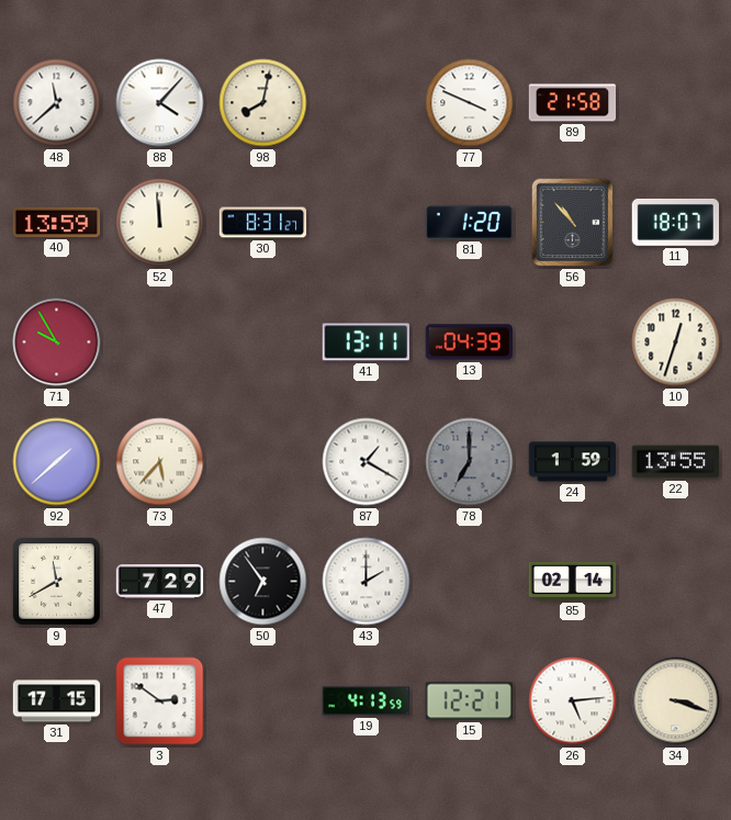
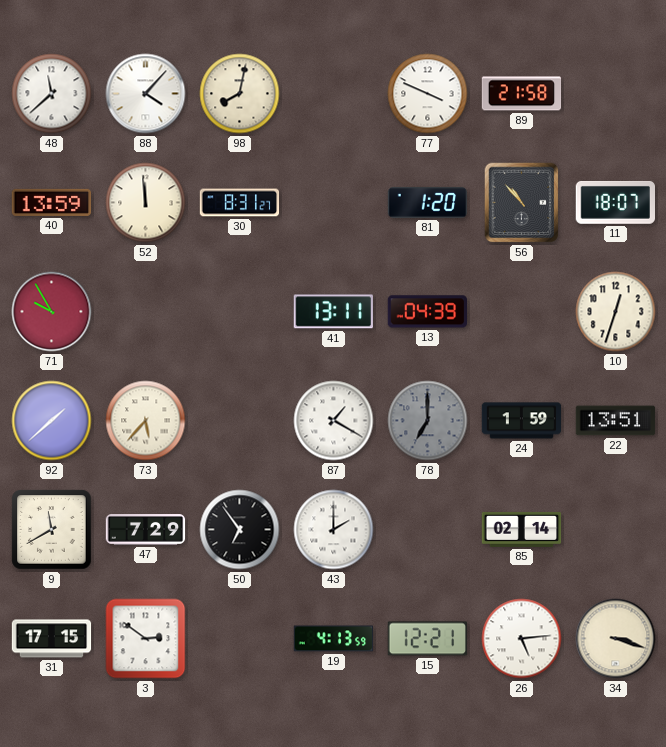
22: 13:55 -> 13:51 (616, 421)
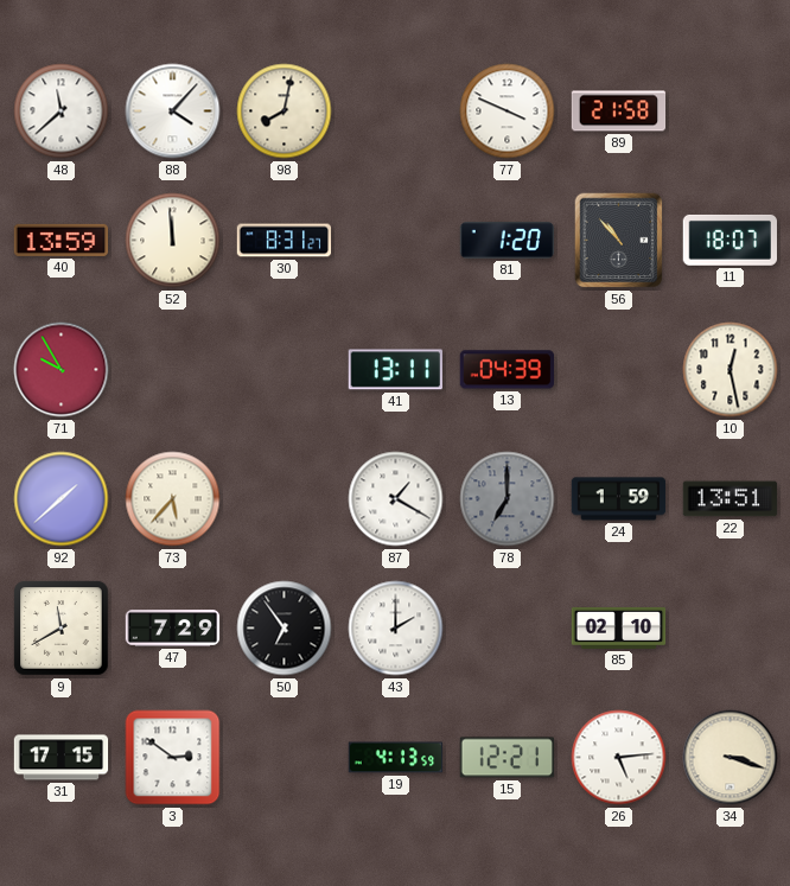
10: 12:33 -> 12:28 (731, 370)
85: 02:14 -> 02:10 (619, 627)
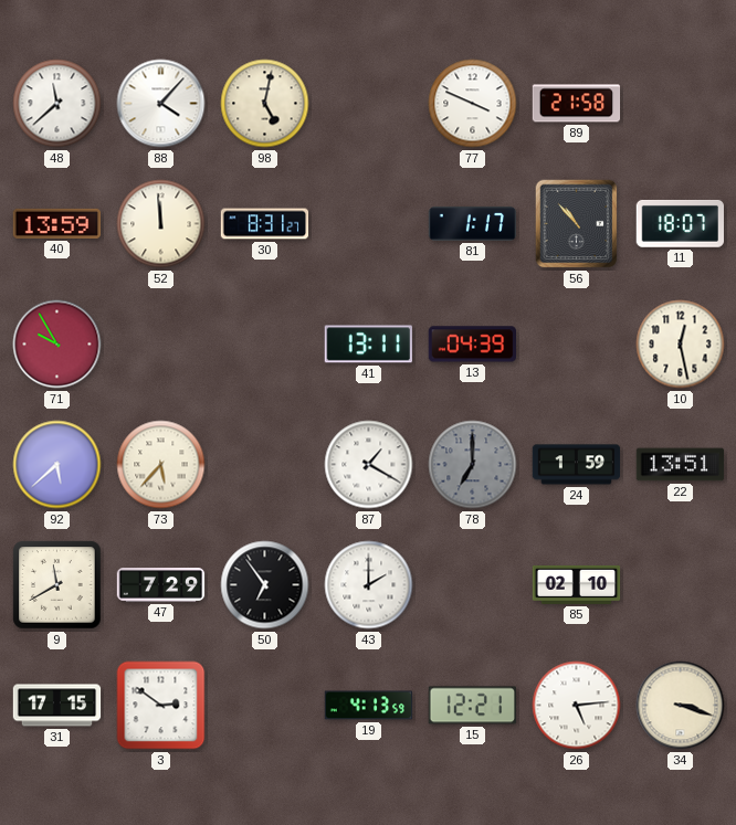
98: 8:02 -> 5:02 (265, 104)
81: 1:20 -> 1:17 (473, 223)
92: 1:38 -> 5:38 (57, 465)
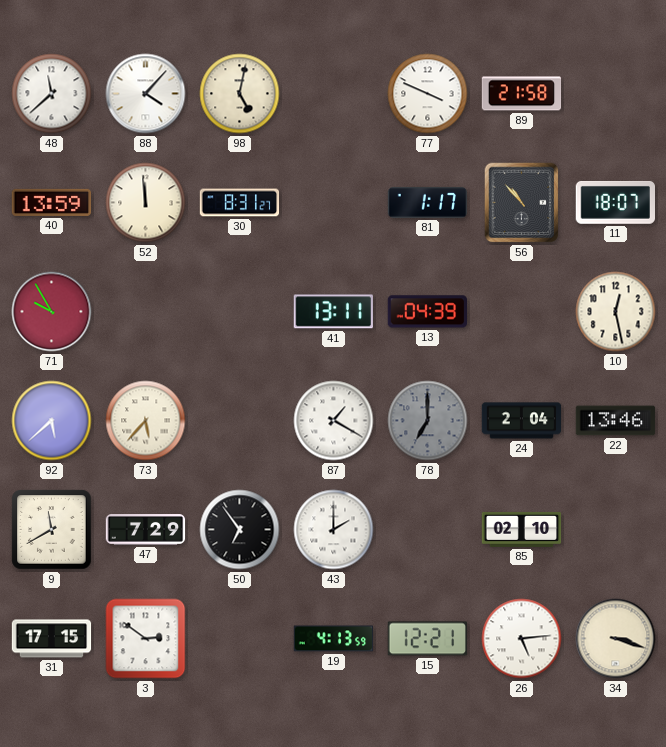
24: 1:59 -> 2:04 (522, 421)
22: 13:51 -> 13:46 (616, 421)
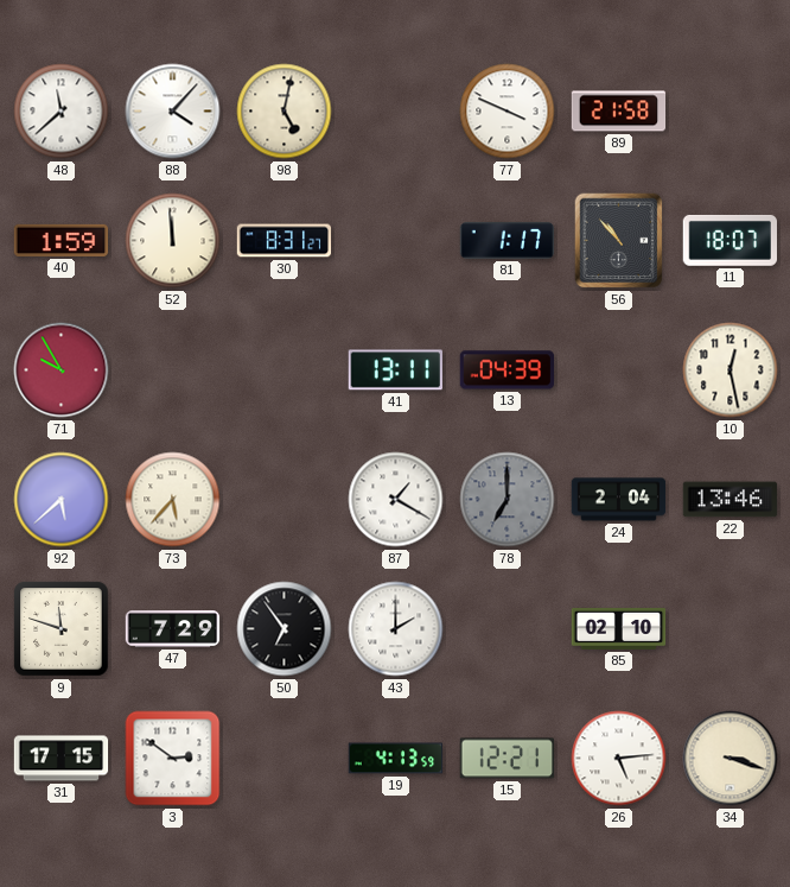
40: 13:59 -> 1:59 (62, 240)
9: 11:40 -> 11:48 (62, 629)
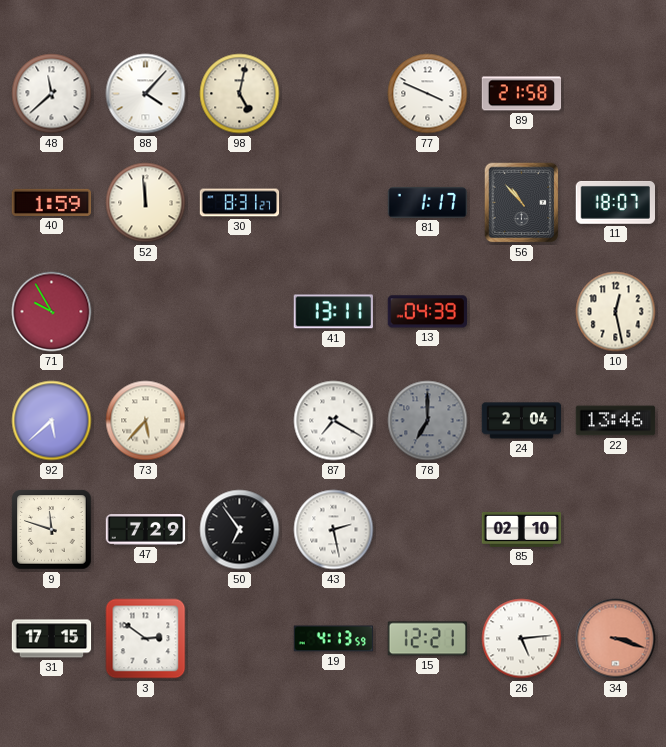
87: 1:20 -> 7:20 (334, 421)
43: 2:00 -> 2:28 (334, 530)
34 dial: cream -> salmon (616, 639)
